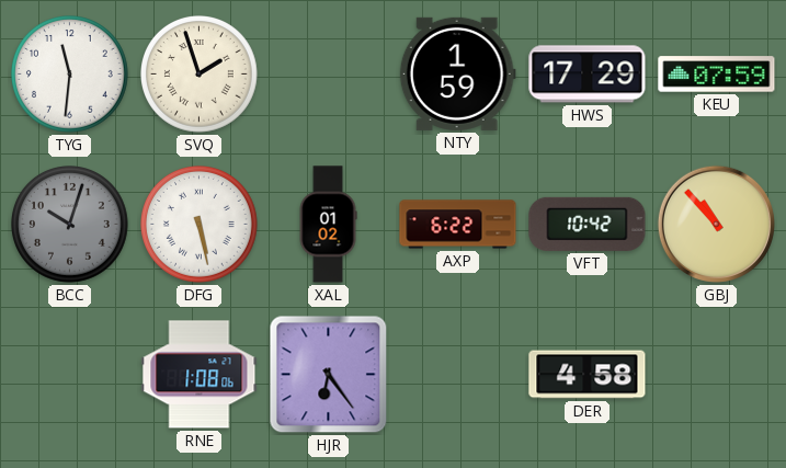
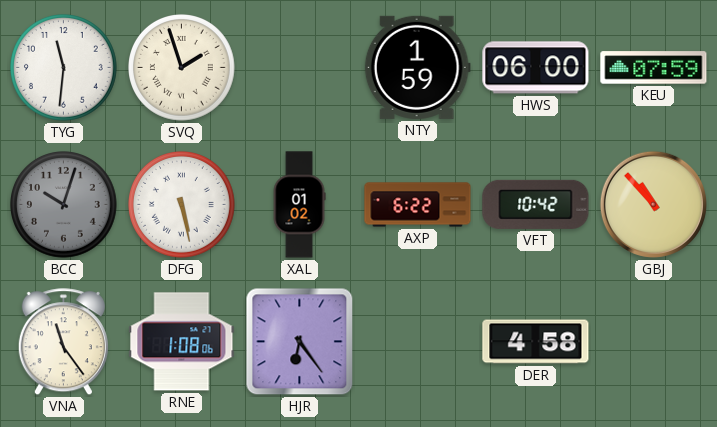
HWS: 17:29 -> 06:00 (536, 68)
VNA: none -> 11:24 (63, 342)
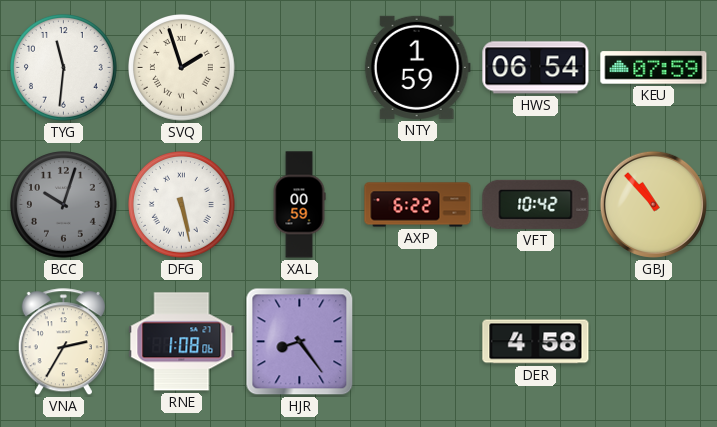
HWS: 06:00 -> 06:54 (536, 68)
XAL: 01:02 -> 00:59 (299, 205)
VNA: 11:24 -> 2:35 (63, 342)
HJR: 6:24 -> 8:24 (300, 342)
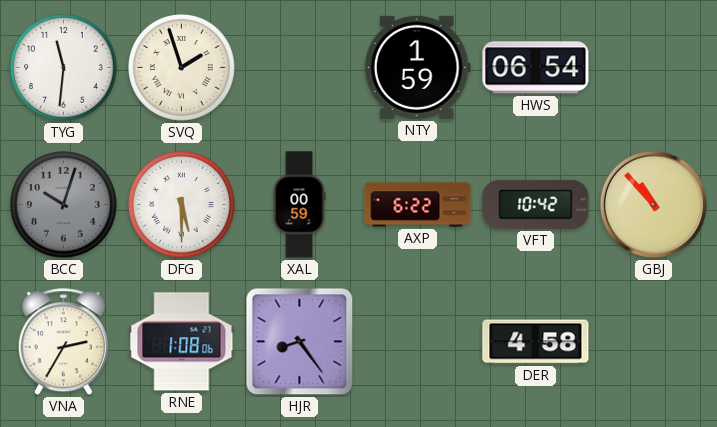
KEU: 07:59 -> none (654, 68)
DFG: 5:28 -> 5:30 (182, 205)
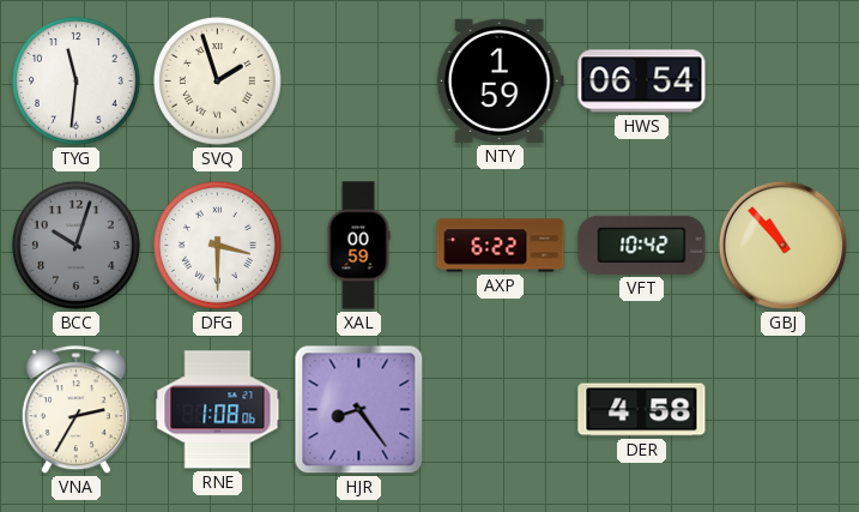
DFG: 5:30 -> 3:30 (218, 246)
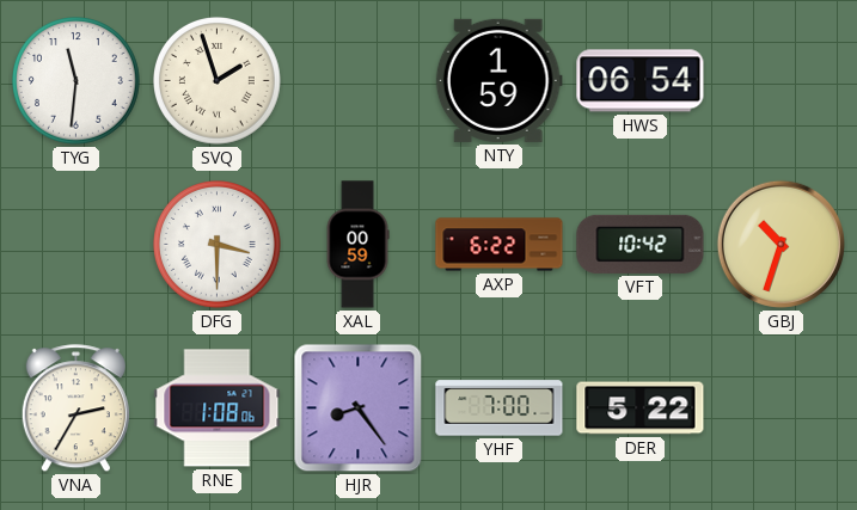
BCC: 10:03 -> none (77, 246)
GBJ: 10:53 -> 10:33 (781, 244)
YHF: none -> 7:00 (500, 408)
DER: 4:58 -> 5:22 (641, 408)
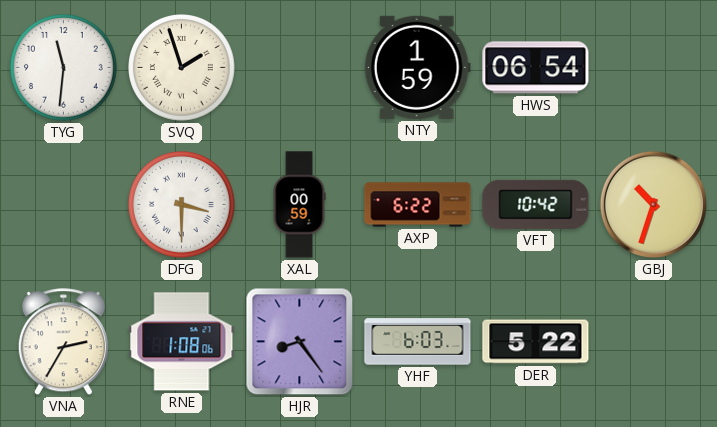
YHF: 7:00 -> 6:03 (418, 342)
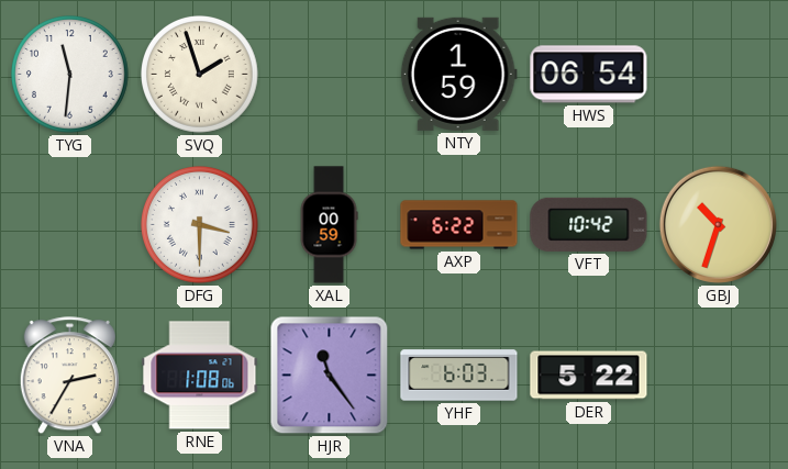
HJR: 8:24 -> 11:24 (330, 376)
